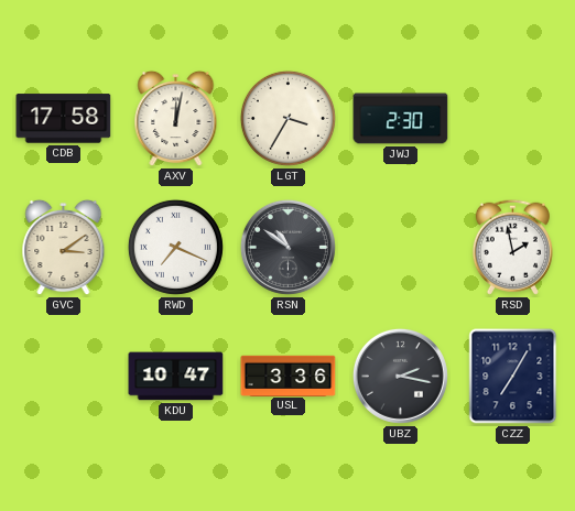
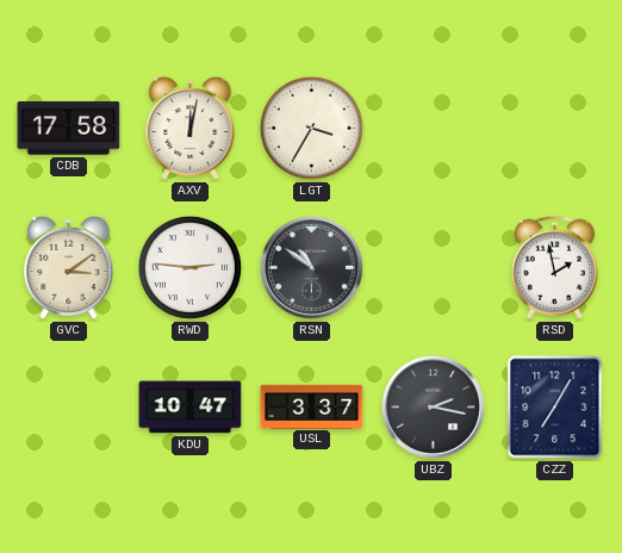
JWJ: 2:30 -> none (401, 119)
RWD: 7:19 -> 2:46 (189, 267)
USL: 3:36 -> 3:37 (312, 406)
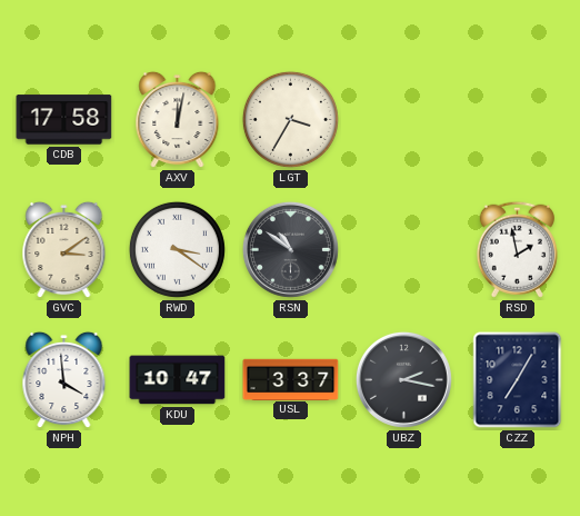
RWD: 2:46 -> 3:21 (177, 249)
NPH: none -> 3:59 (64, 380)
